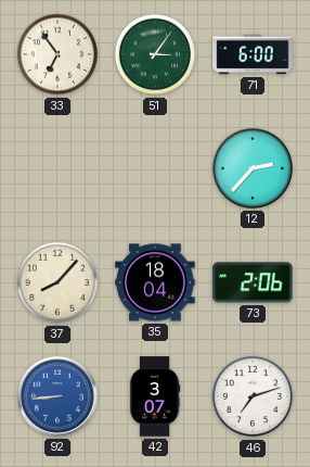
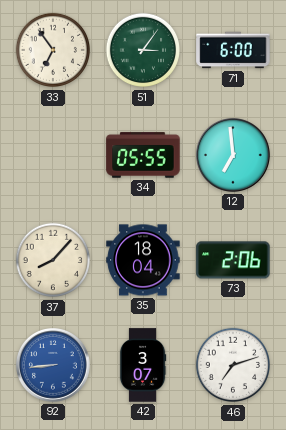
34: none -> 05:55 (143, 155)
12: 2:37 -> 6:59 (234, 156)
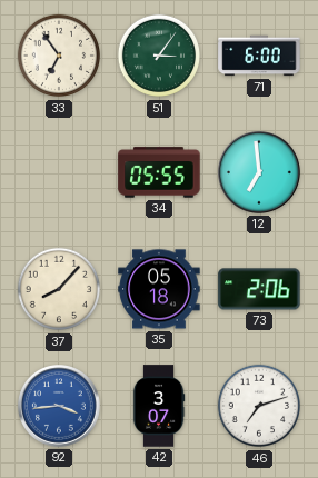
35: 18:04 -> 05:18 (159, 289)
92: 8:44 -> 3:44 (60, 407)
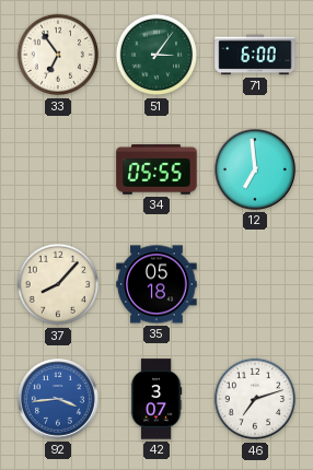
73: 2:06 -> none (259, 289)
